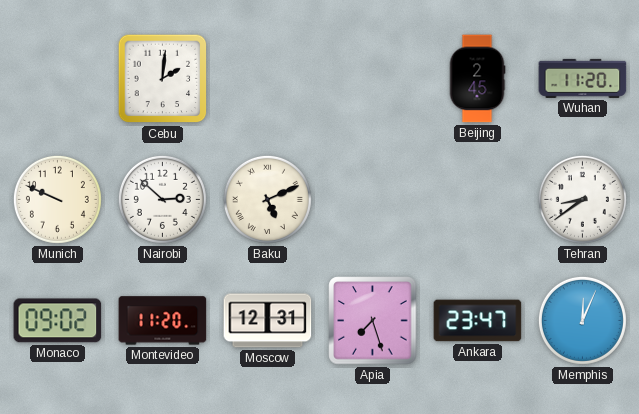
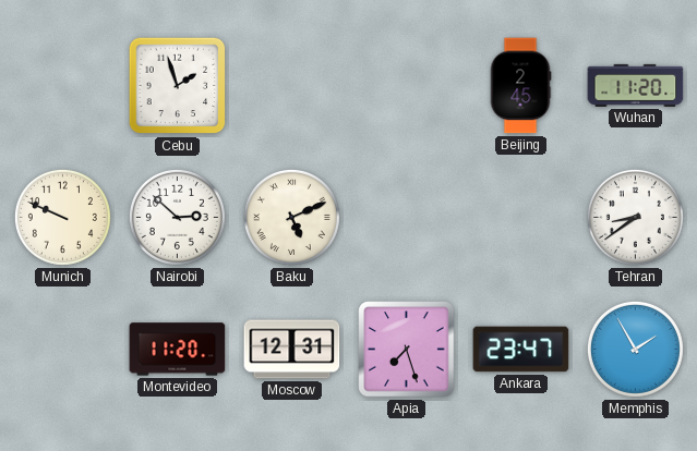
Cebu: 2:01 -> 1:57 (178, 86)
Monaco: 09:02 -> none (58, 321)
Memphis: 12:04 -> 1:55 (635, 349)
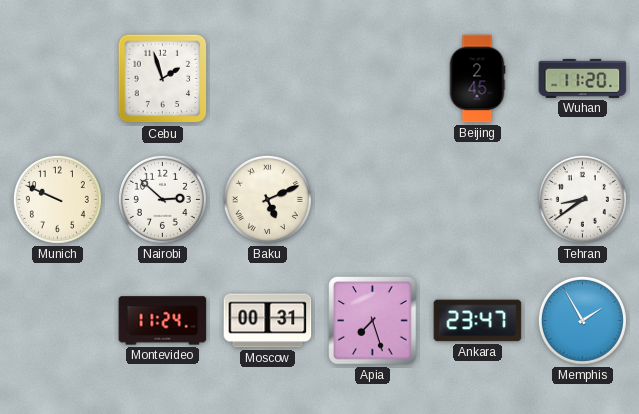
Montevideo: 11:20 -> 11:24 (163, 321)
Moscow: 12:31 -> 00:31 (268, 321)
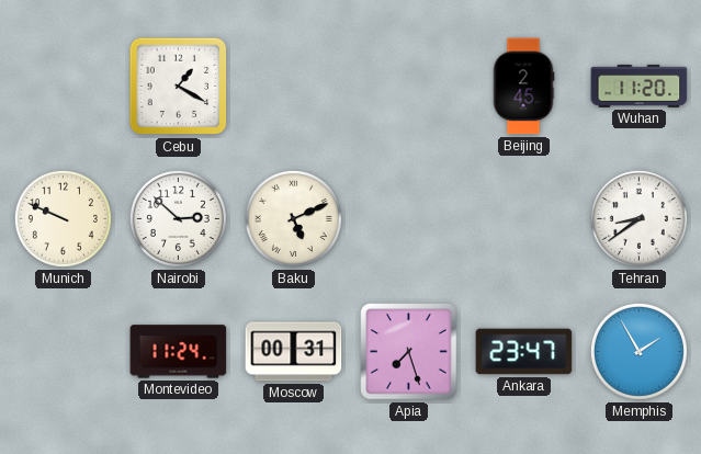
Cebu: 1:57 -> 1:20 (179, 87)
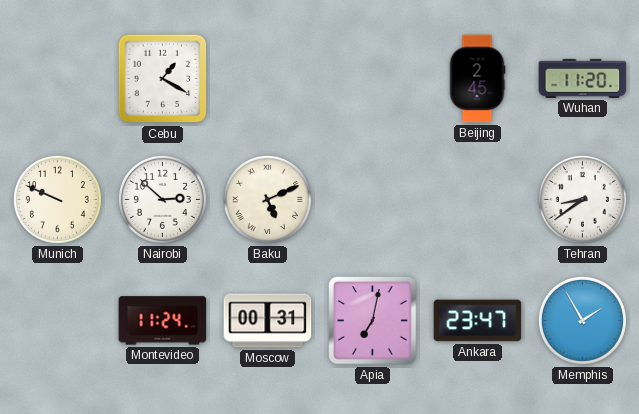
Apia: 7:27 -> 7:02 (373, 321)
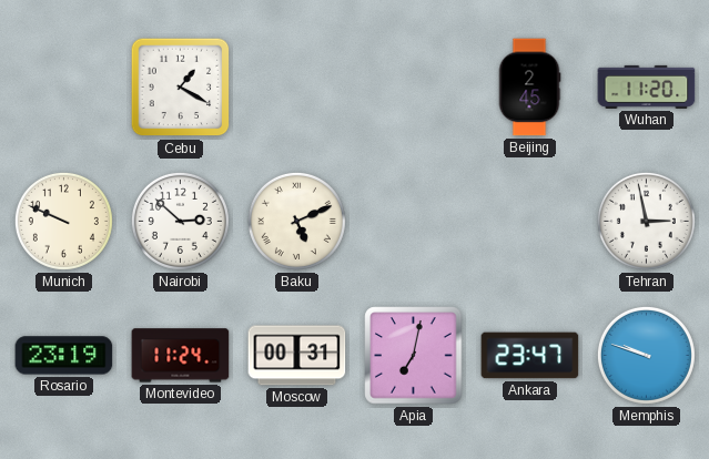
Tehran: 8:39 -> 2:58 (646, 221)
Rosario: none -> 23:19 (64, 356)
Memphis: 1:55 -> 9:48 (646, 355)
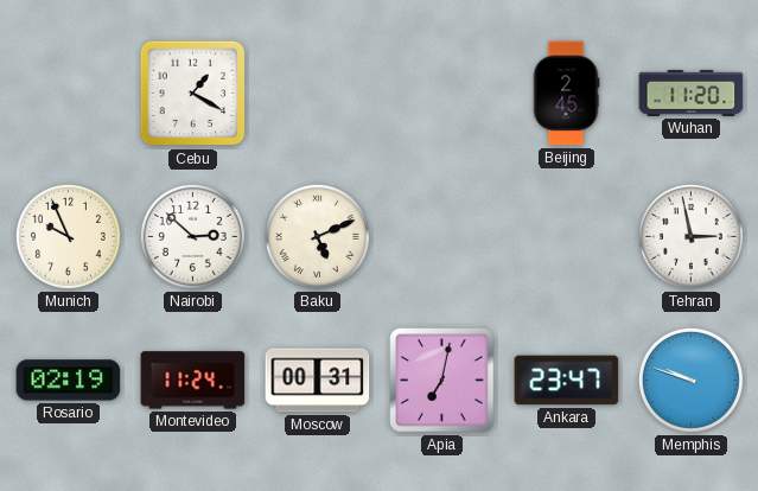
Munich: 9:49 -> 9:56 (68, 236)
Rosario: 23:19 -> 02:19 (69, 381)
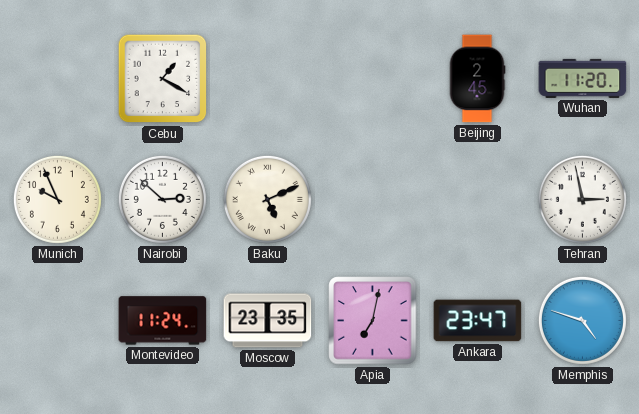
Rosario: 02:19 -> none (69, 381)
Moscow: 00:31 -> 23:35 (268, 321)
Memphis: 9:48 -> 4:48 (582, 320)
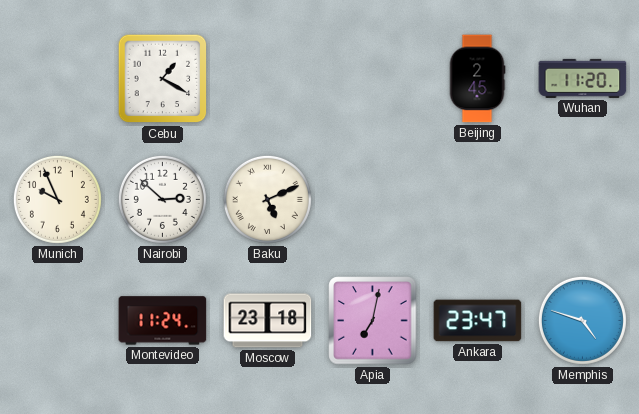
Tehran: 2:58 -> none (582, 199)
Moscow: 23:35 -> 23:18 (268, 321)
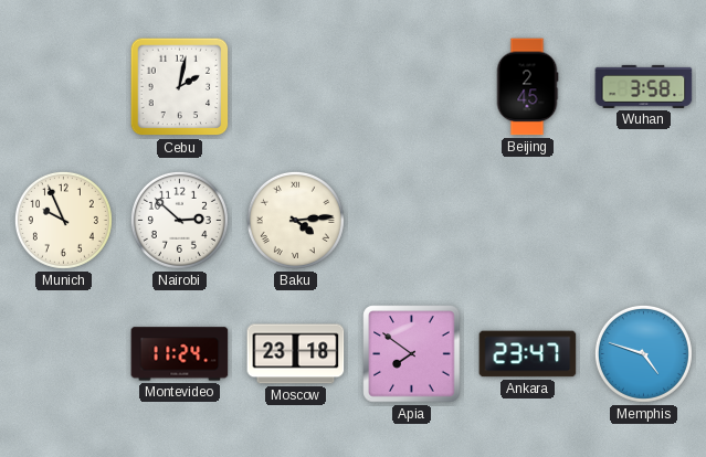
Cebu: 1:20 -> 2:02 (180, 87)
Wuhan: 11:20 -> 3:58 (644, 86)
Baku: 5:11 -> 4:14 (295, 220)
Apia: 7:02 -> 7:51 (412, 354)
